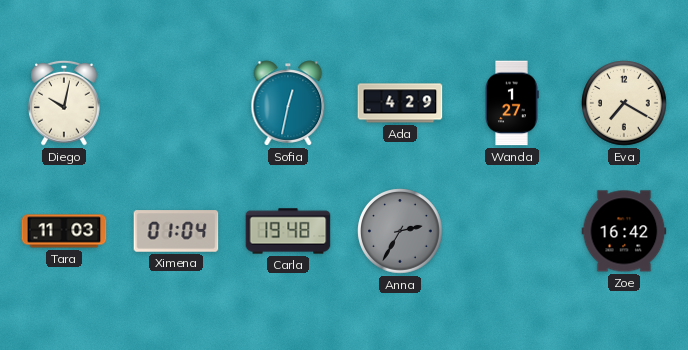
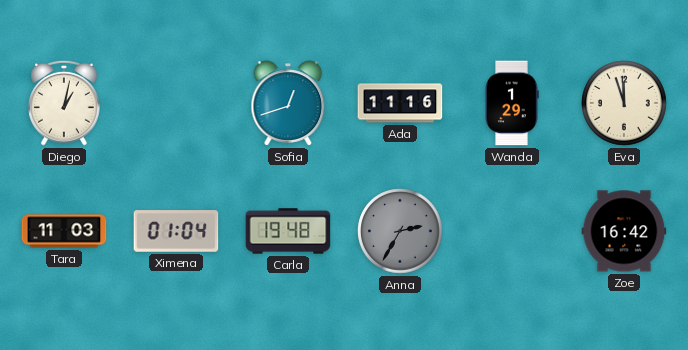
Diego: 10:02 -> 1:02 (64, 103)
Sofia: 12:32 -> 12:42 (288, 103)
Ada: 4:29 -> 11:16 (400, 103)
Wanda: 1:27 -> 1:29 (512, 103)
Eva: 7:20 -> 11:57 (624, 103)
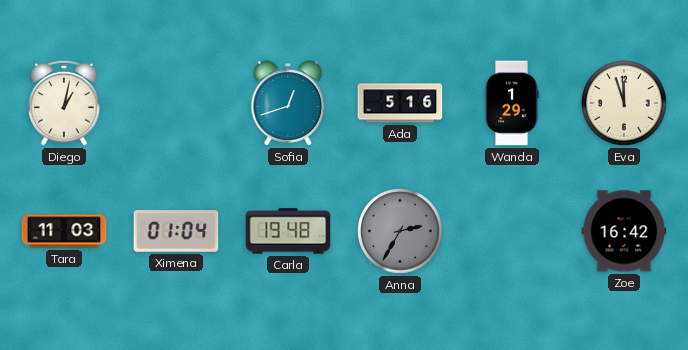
Ada: 11:16 -> 5:16 (400, 103)
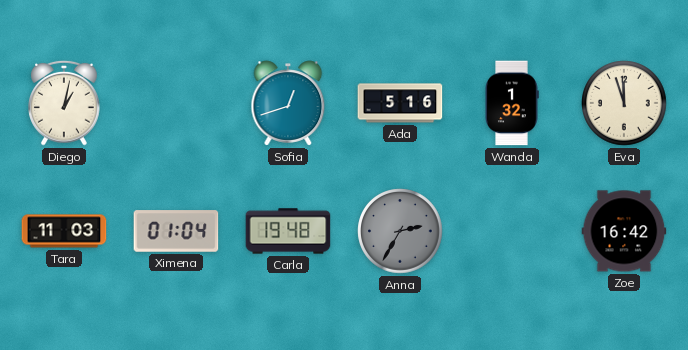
Wanda: 1:29 -> 1:32 (512, 103)
